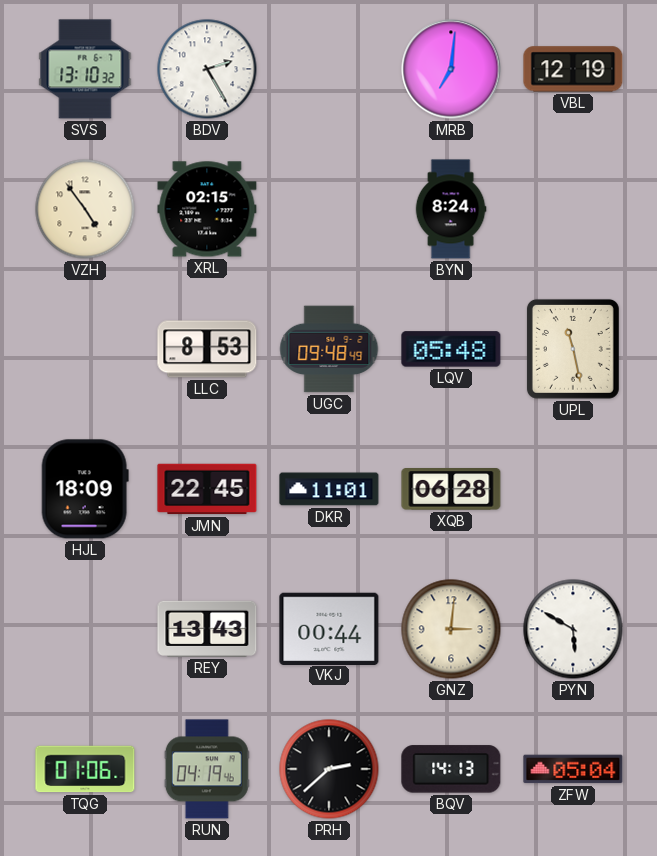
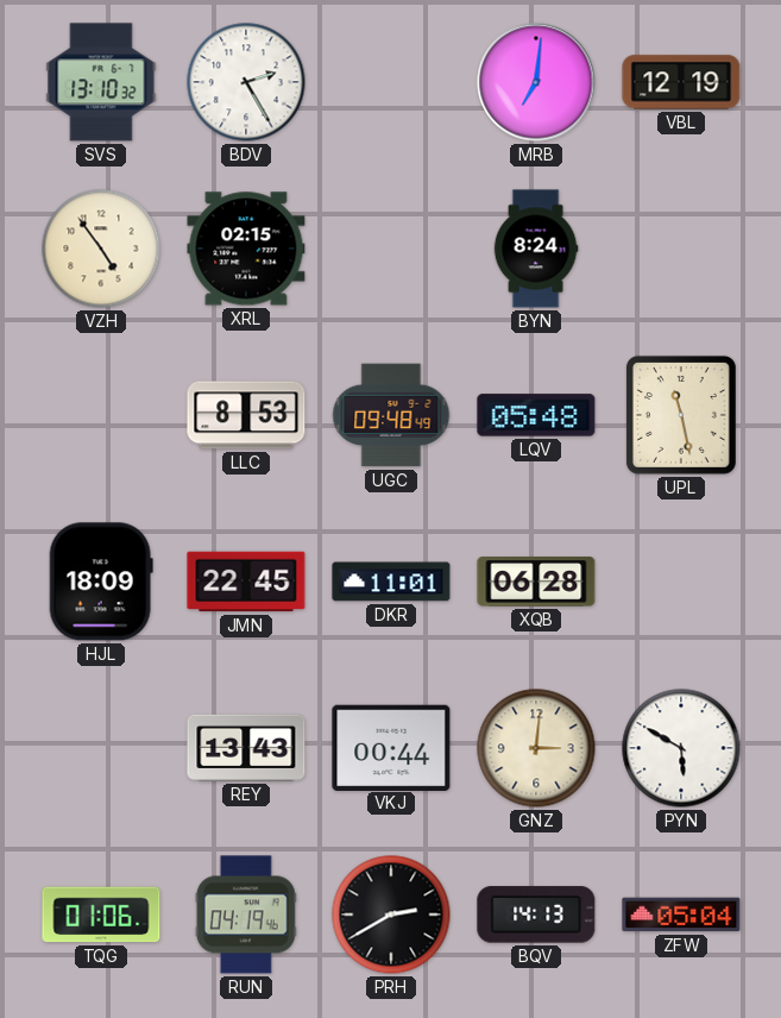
PRH: 2:38 -> 2:40 (391, 915)
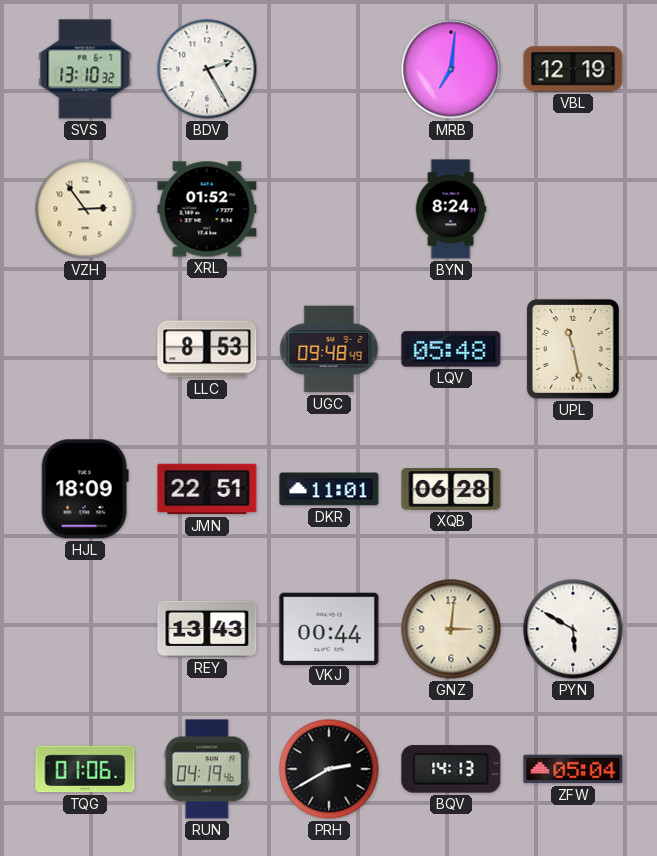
VZH: 4:54 -> 2:54 (85, 209)
XRL: 02:15 -> 01:52 (207, 209)
JMN: 22:45 -> 22:51 (207, 489)
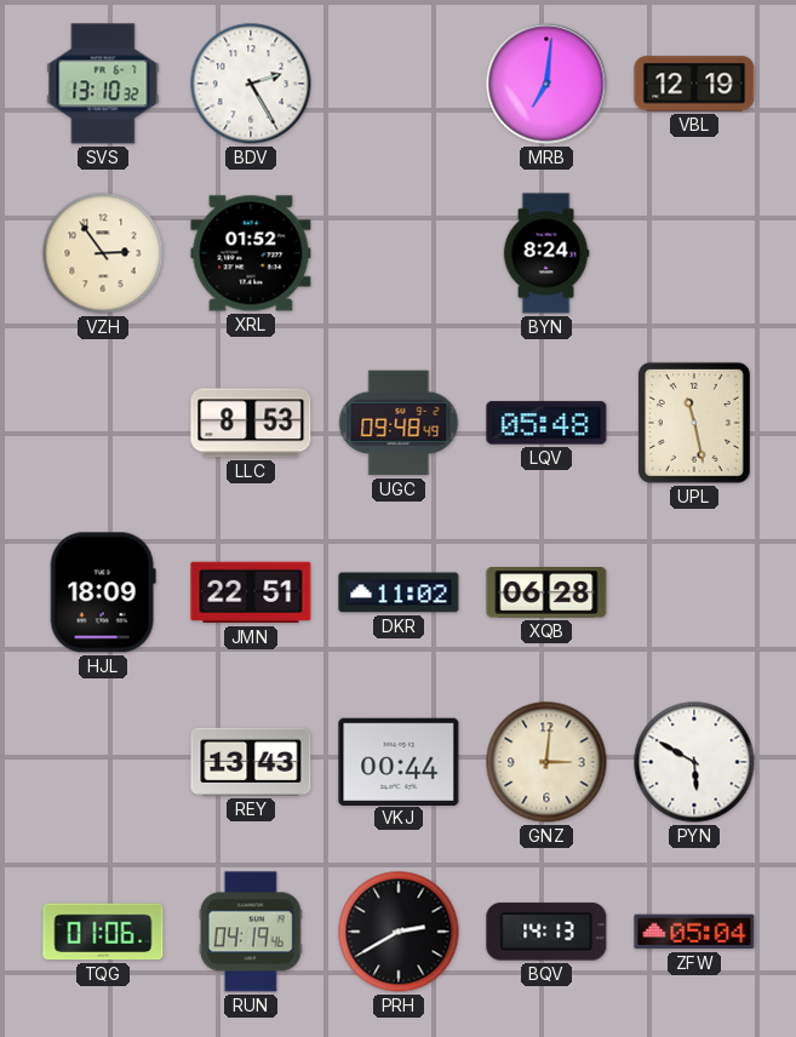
DKR: 11:01 -> 11:02 (399, 592)
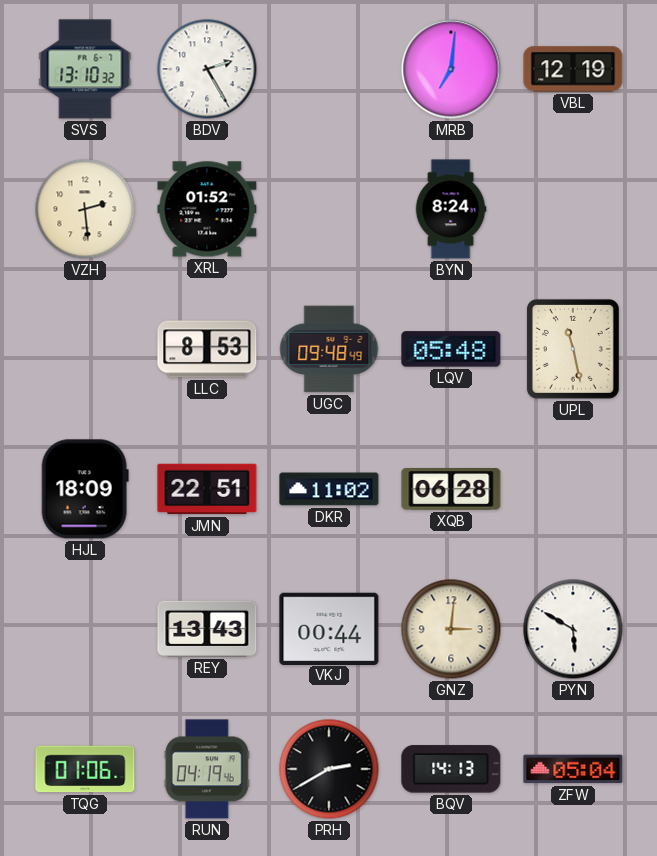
VZH: 2:54 -> 2:29 (85, 209)
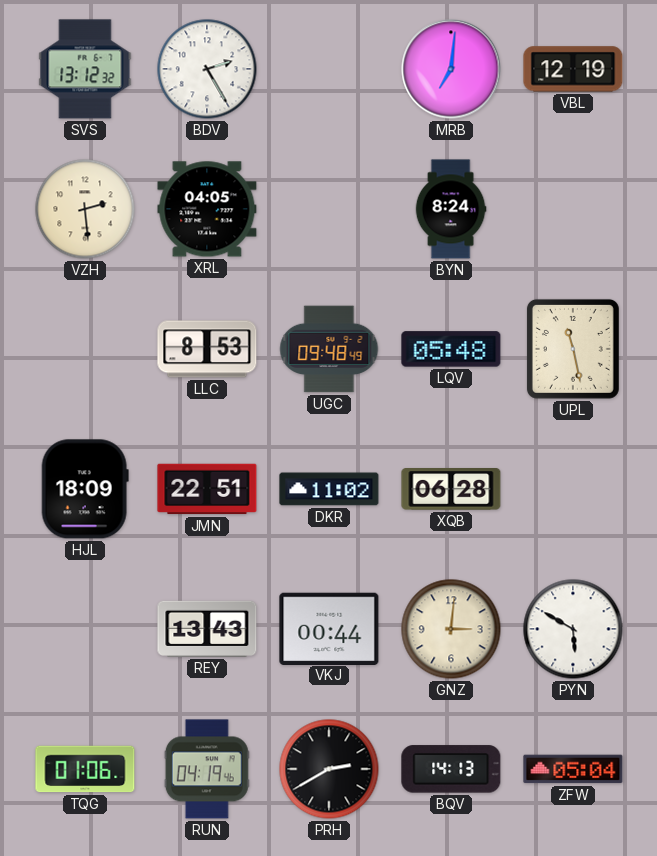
SVS: 13:10 -> 13:12 (85, 69)
XRL: 01:52 -> 04:05 (207, 209)
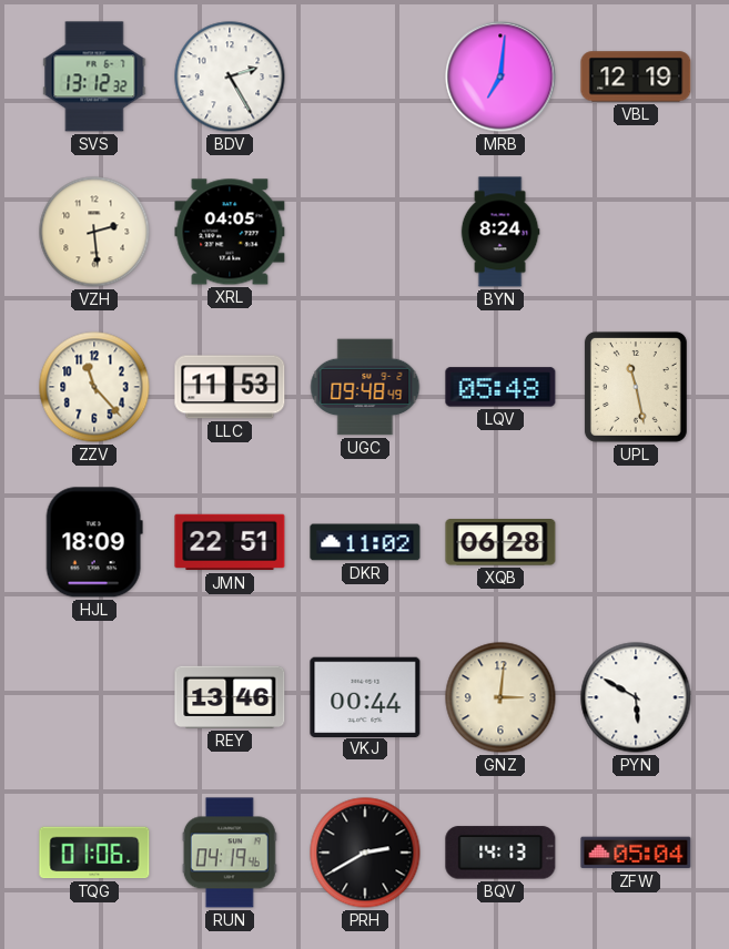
ZZV: none -> 11:23 (94, 387)
LLC: 8:53 -> 11:53 (230, 387)
REY: 13:43 -> 13:46 (230, 697)
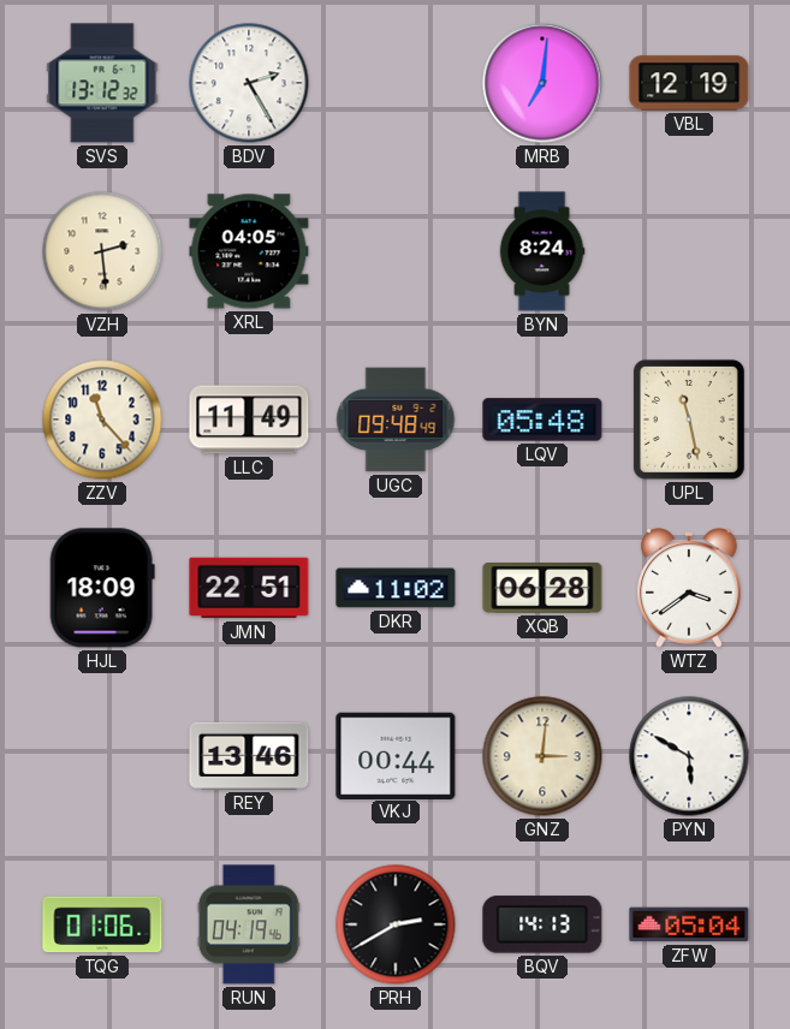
LLC: 11:53 -> 11:49 (249, 420)
WTZ: none -> 3:39 (690, 588)
